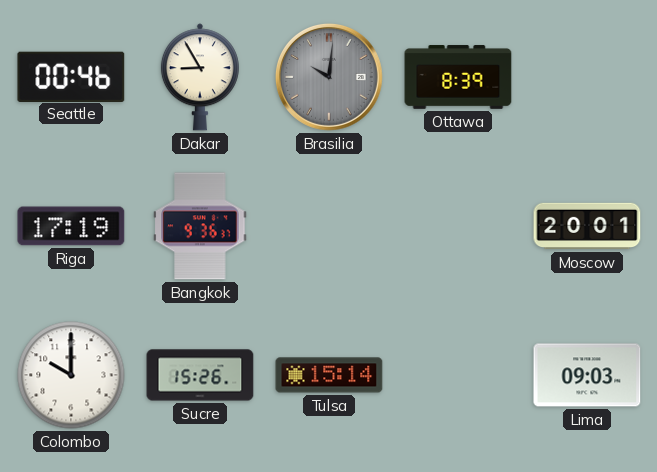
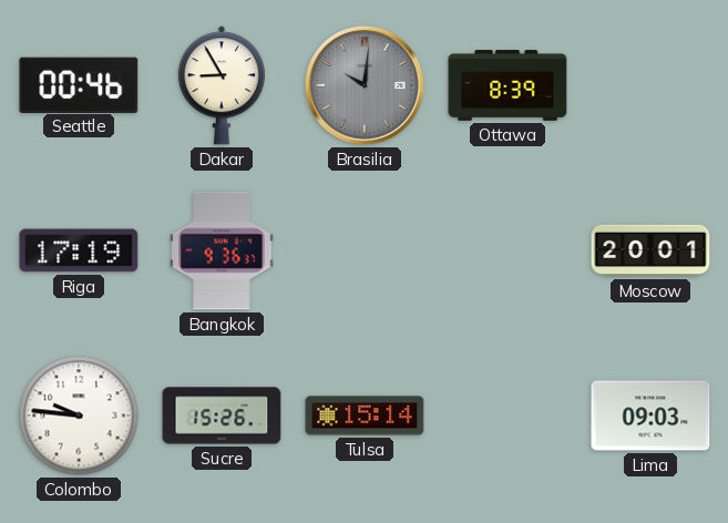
Colombo: 10:00 -> 9:46 (79, 416)
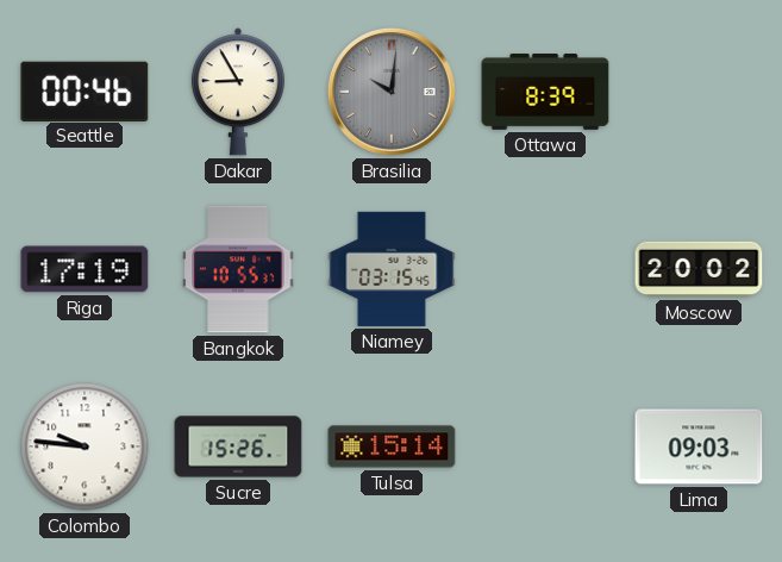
Bangkok: 9:36 -> 10:55 (238, 269)
Niamey: none -> 03:15 (392, 269)
Moscow: 20:01 -> 20:02 (699, 269)
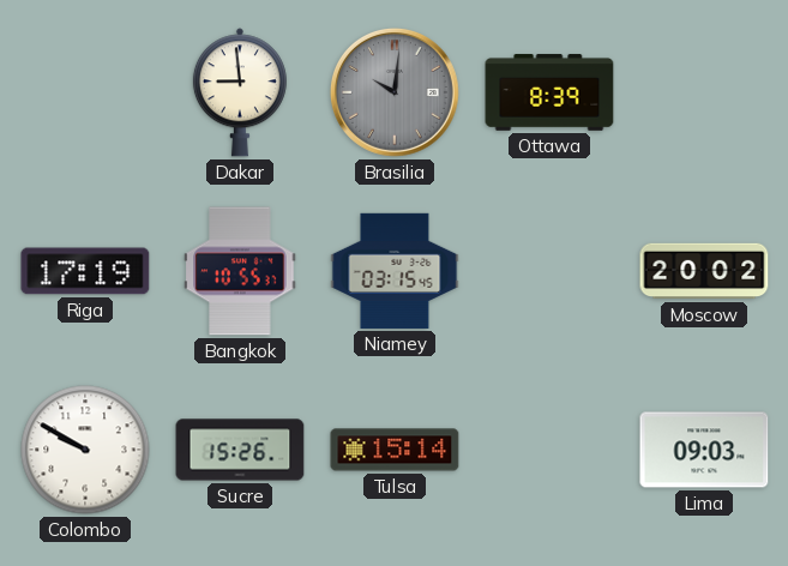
Seattle: 00:46 -> none (85, 90)
Dakar: 8:55 -> 8:59 (240, 92)
Colombo: 9:46 -> 9:50 (85, 450)
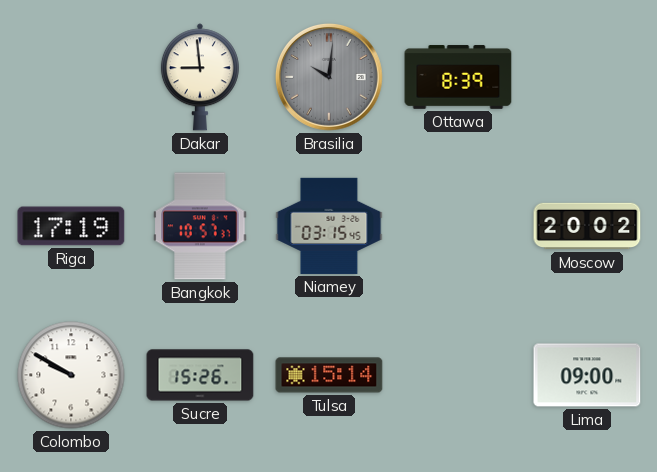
Bangkok: 10:55 -> 10:57 (200, 226)
Lima: 09:03 -> 09:00 (587, 375)
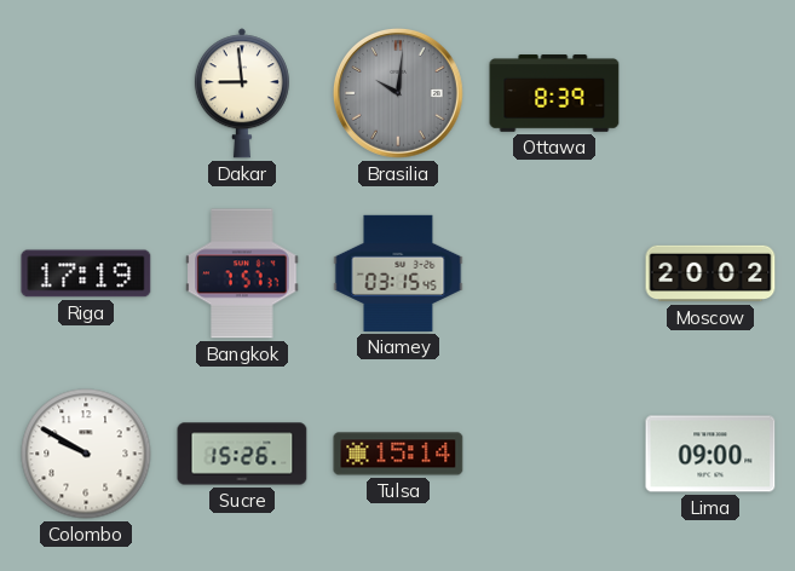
Bangkok: 10:57 -> 7:57 (242, 273)
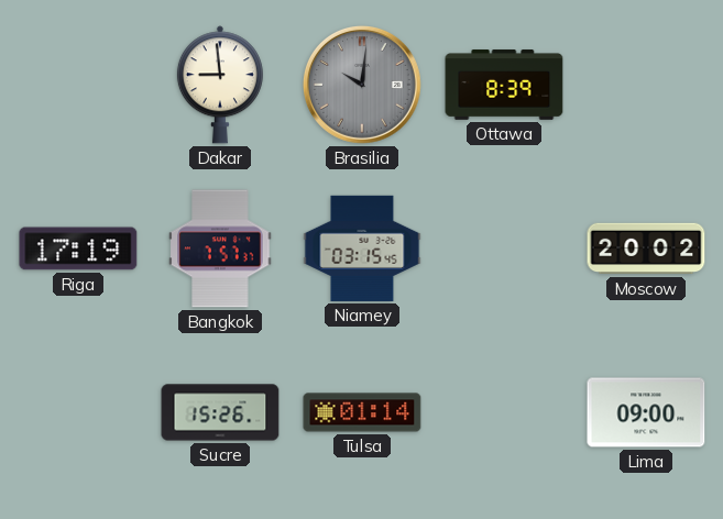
Colombo: 9:50 -> none (86, 454)
Tulsa: 15:14 -> 01:14 (362, 412)
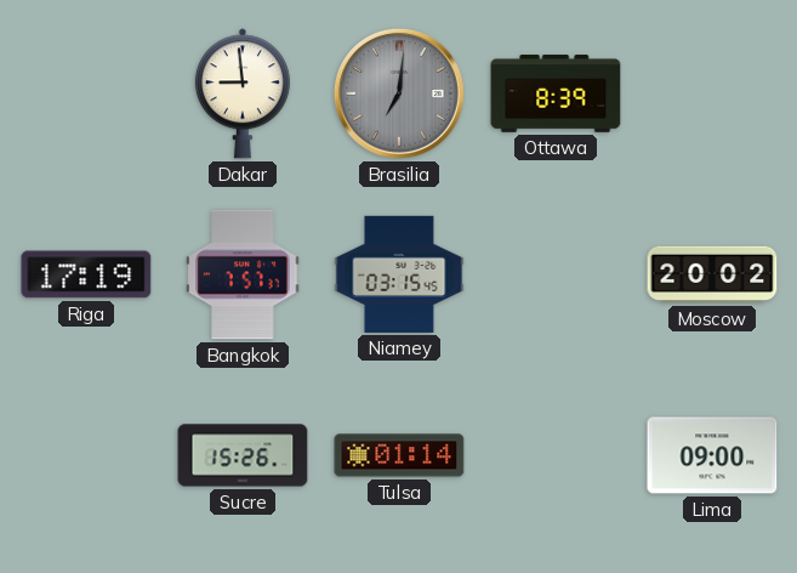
Brasilia: 10:01 -> 7:01 (399, 93)
